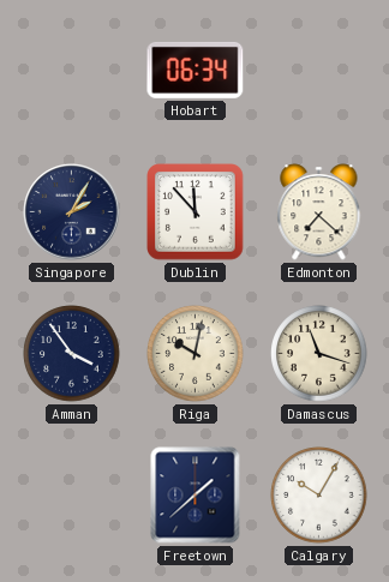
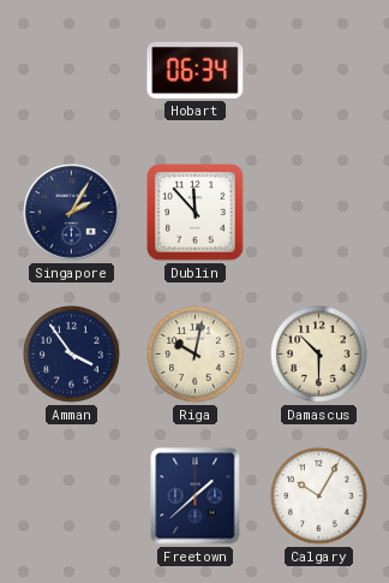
Edmonton: 7:22 -> none (319, 212)
Damascus: 11:18 -> 10:30 (319, 355)
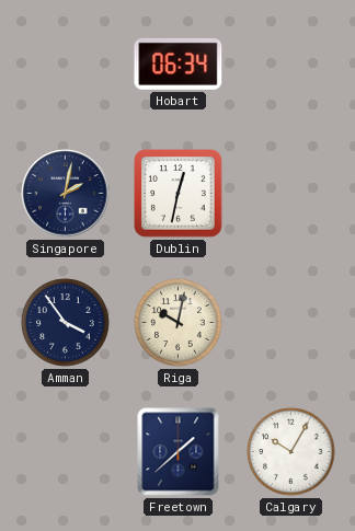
Singapore: 2:05 -> 2:02 (66, 194)
Dublin: 11:53 -> 12:32 (179, 194)
Damascus: 10:30 -> none (319, 355)
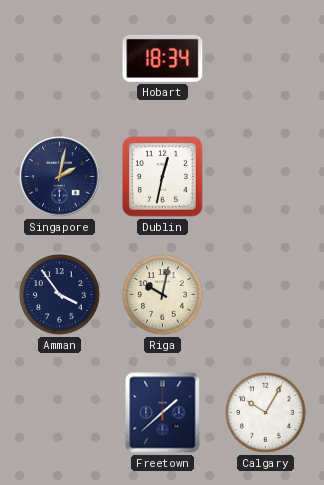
Hobart: 06:34 -> 18:34 (163, 58)
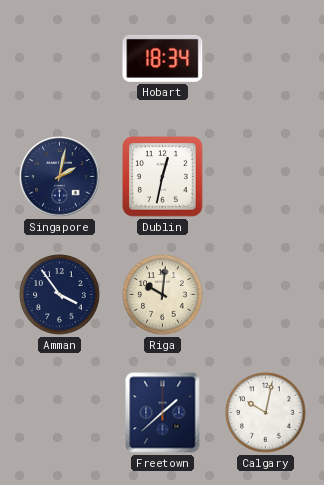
Riga: 10:02 -> 10:01 (163, 295)
Calgary: 10:05 -> 10:02 (266, 413)
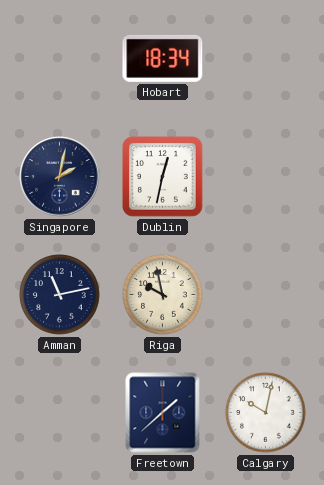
Amman: 3:54 -> 11:13 (60, 295)
Riga: 10:01 -> 9:58 (163, 295)
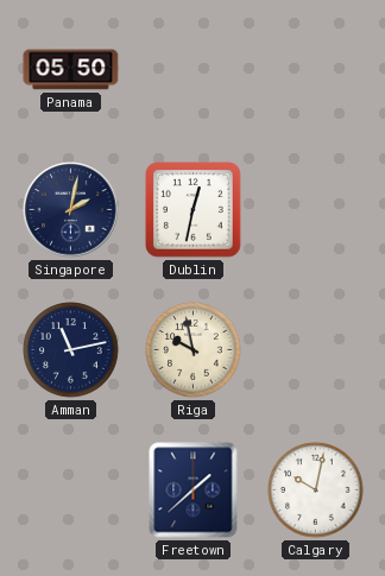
Panama: none -> 05:50 (71, 70)
Hobart: 18:34 -> none (163, 58)
